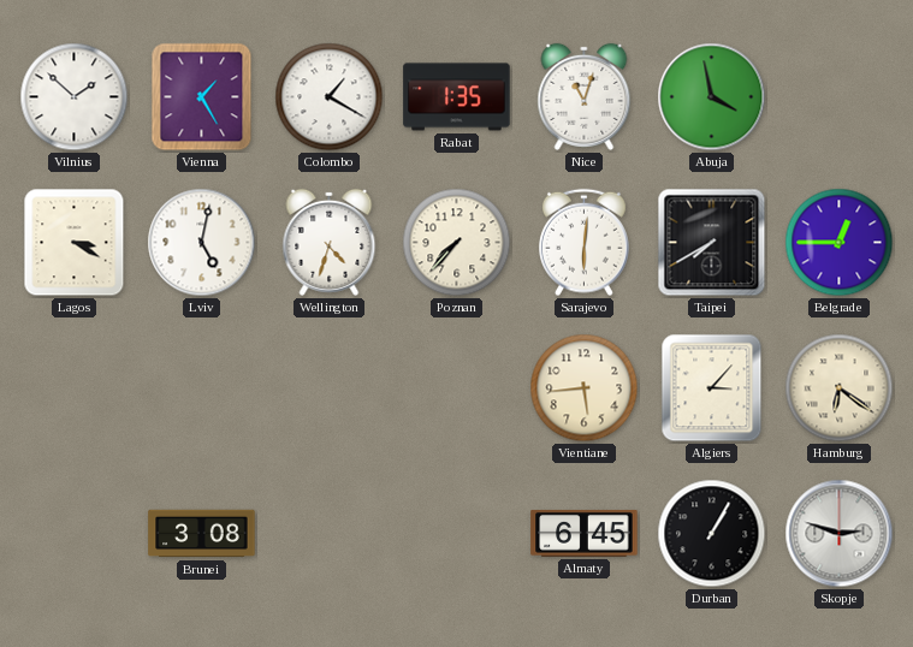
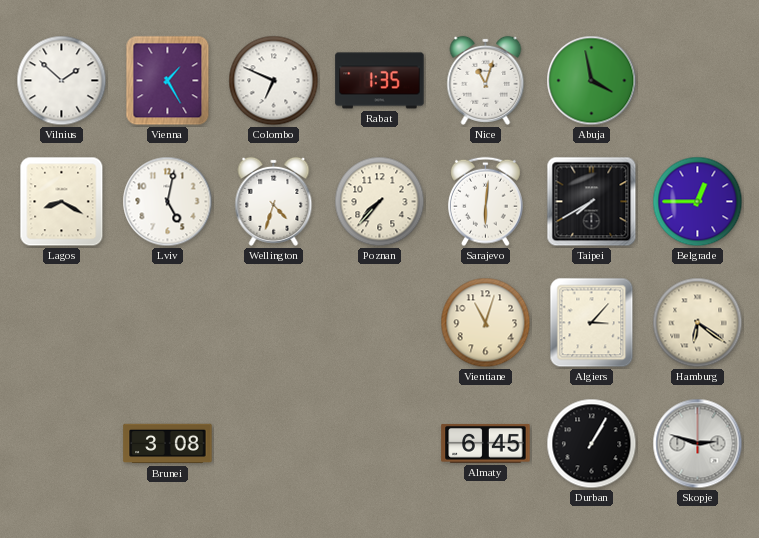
Colombo: 1:20 -> 6:49 (274, 81)
Lagos: 3:20 -> 8:20 (62, 202)
Vientiane: 5:44 -> 11:03 (486, 323)
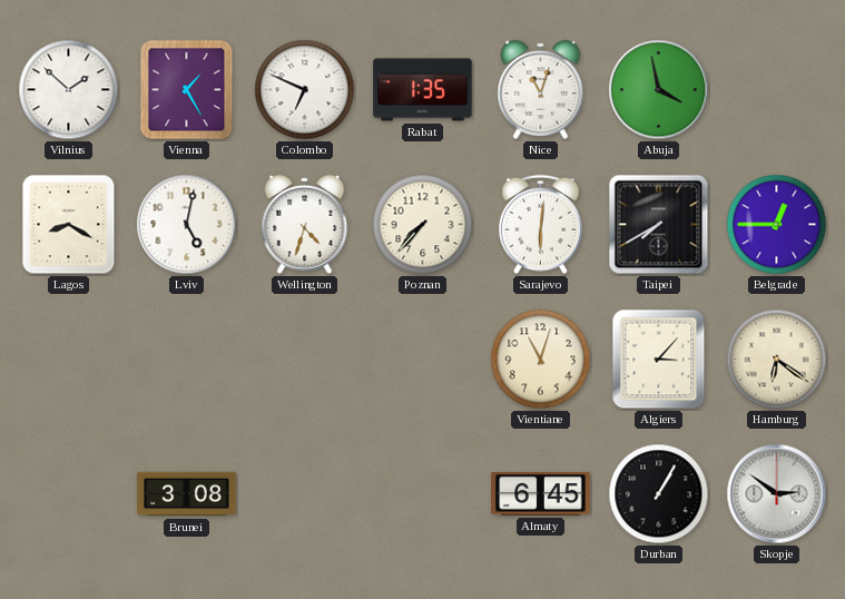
Skopje: 2:48 -> 2:51 (777, 494)
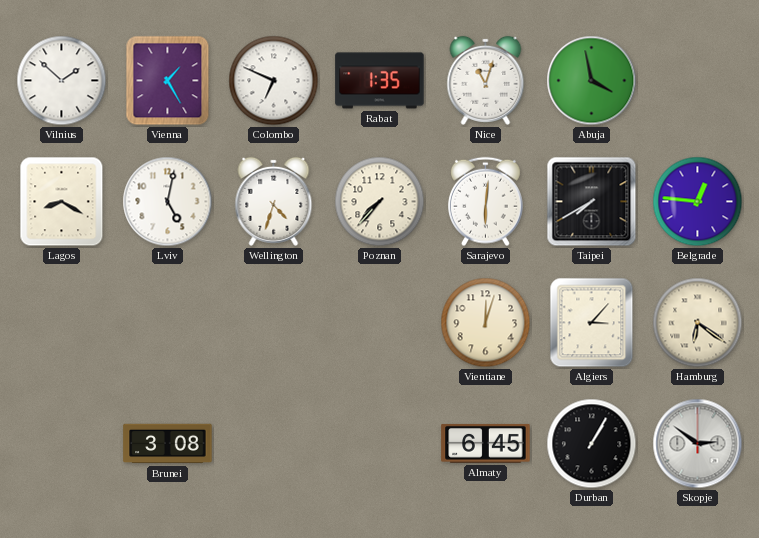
Belgrade: 12:45 -> 12:46 (698, 202)
Vientiane: 11:03 -> 12:03 (486, 323)
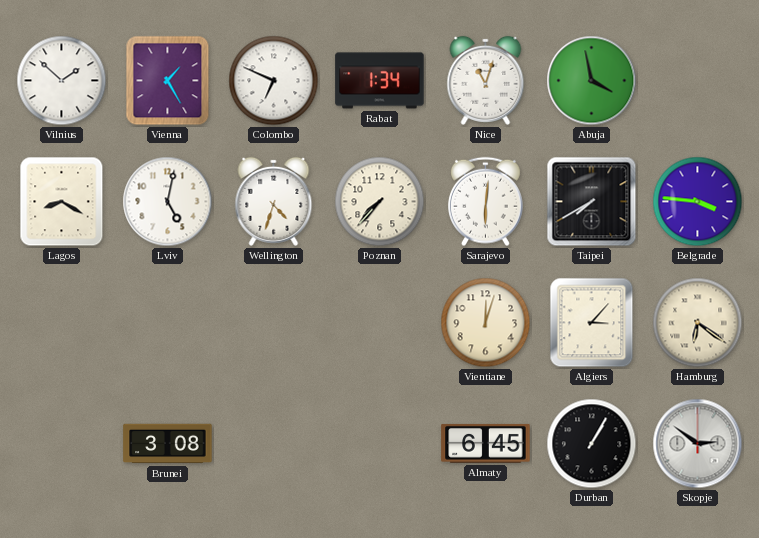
Rabat: 1:35 -> 1:34 (380, 81)
Belgrade: 12:46 -> 3:46 (698, 202)
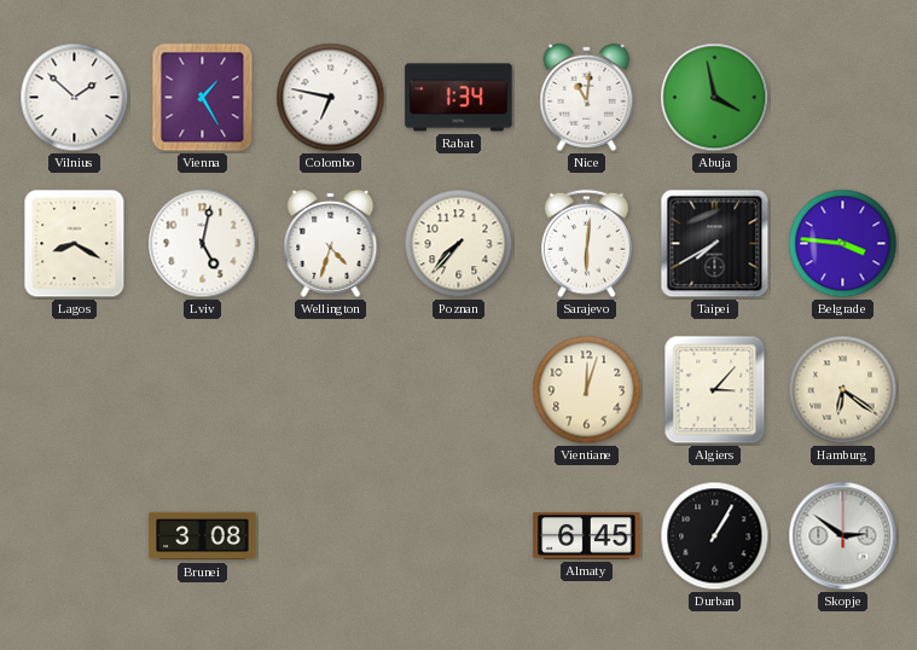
Colombo: 6:49 -> 6:47 (331, 98)
Nice: 11:03 -> 11:01 (587, 97)
